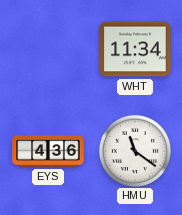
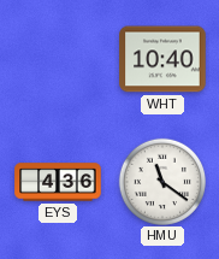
WHT: 11:34 -> 10:40 (162, 59)
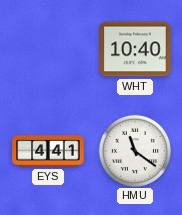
EYS: 4:36 -> 4:41 (48, 151)
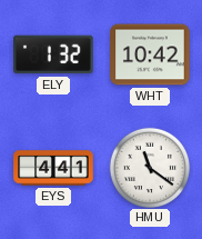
ELY: none -> 1:32 (53, 54)
WHT: 10:40 -> 10:42 (150, 54)
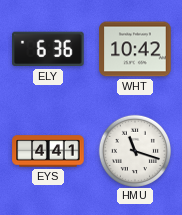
ELY: 1:32 -> 6:36 (48, 49)
HMU: 11:21 -> 11:18 (134, 150)
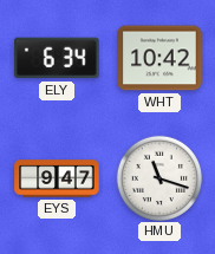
ELY: 6:36 -> 6:34 (57, 58)
EYS: 4:41 -> 9:47 (57, 178)
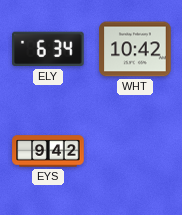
EYS: 9:47 -> 9:42 (48, 151)
HMU: 11:18 -> none (158, 177)
